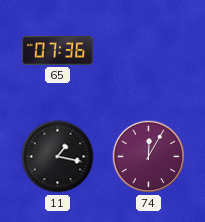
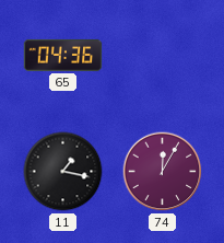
65: 07:36 -> 04:36 (63, 55)
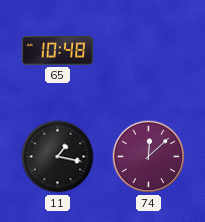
65: 04:36 -> 10:48 (58, 50)
74: 12:05 -> 12:08 (149, 157)
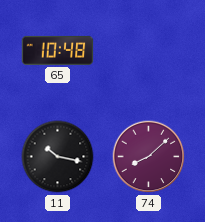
11: 1:17 -> 10:17 (58, 157)
74: 12:08 -> 8:08 (149, 157)
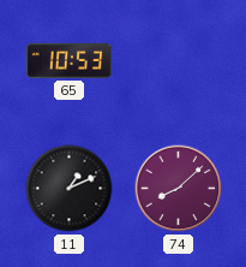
65: 10:48 -> 10:53 (70, 60)
11: 10:17 -> 1:11 (70, 189)
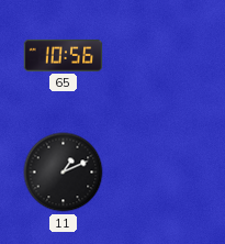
65: 10:53 -> 10:56 (64, 55)
74: 8:08 -> none (179, 189)
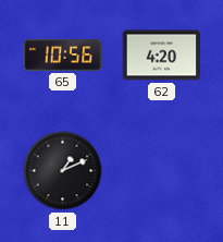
62: none -> 4:20 (162, 56)
